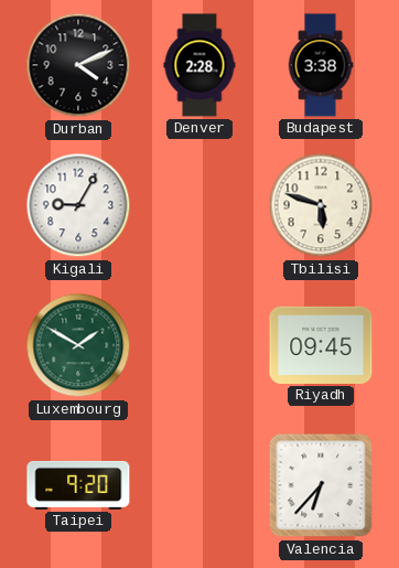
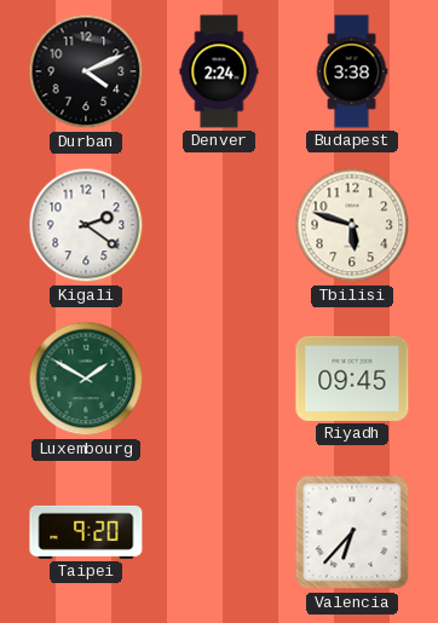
Denver: 2:28 -> 2:24 (219, 71)
Kigali: 9:05 -> 2:21 (86, 225)
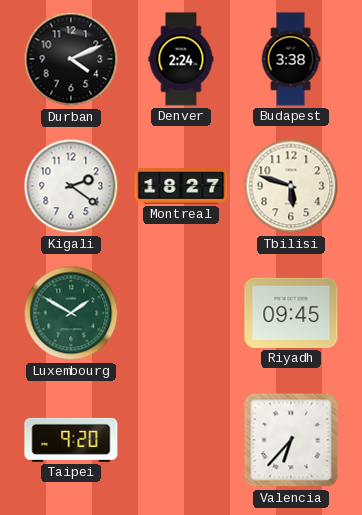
Montreal: none -> 18:27 (181, 186)
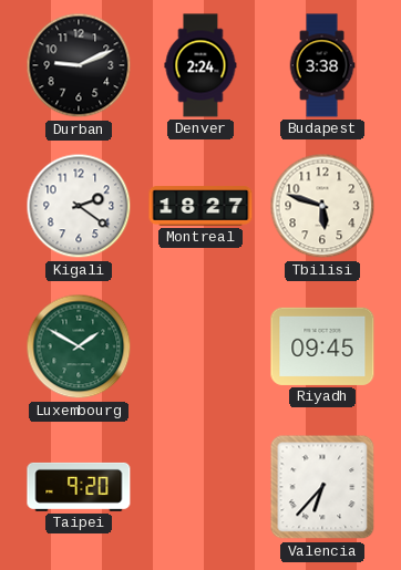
Durban: 4:11 -> 9:11 (79, 65)
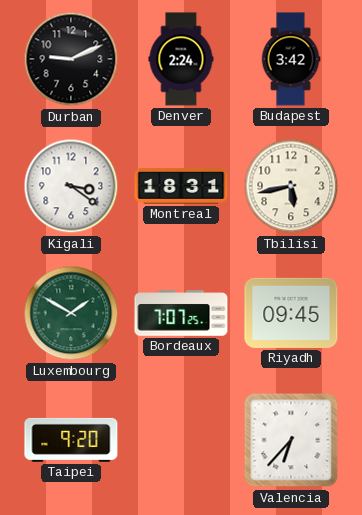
Budapest: 3:38 -> 3:42 (291, 59)
Kigali: 2:21 -> 3:21 (71, 186)
Montreal: 18:27 -> 18:31 (181, 186)
Tbilisi: 5:48 -> 5:43 (291, 186)
Bordeaux: none -> 7:07 (181, 313)
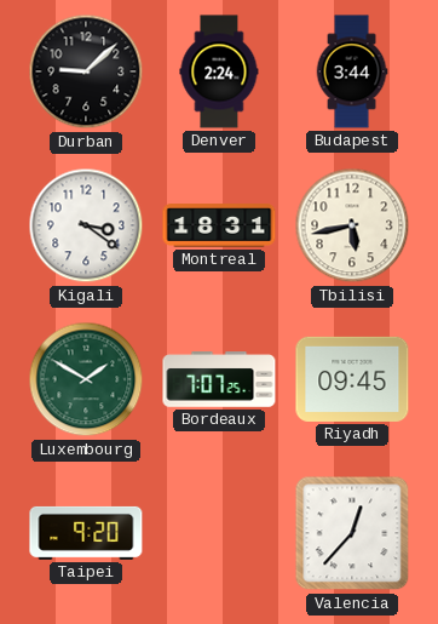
Durban: 9:11 -> 9:08 (86, 71)
Budapest: 3:42 -> 3:44 (352, 71)
Valencia: 6:37 -> 12:37 (352, 533)
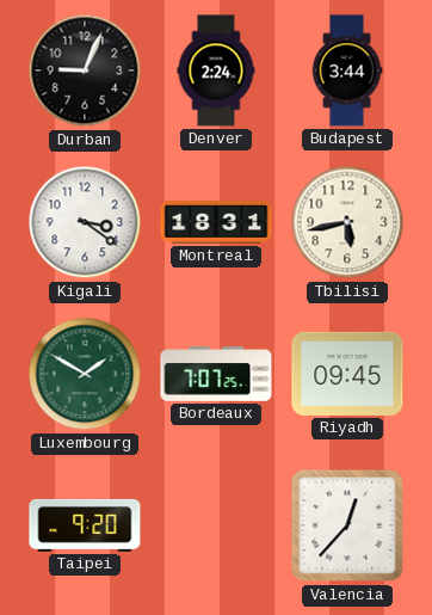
Durban: 9:08 -> 9:04 (85, 70)
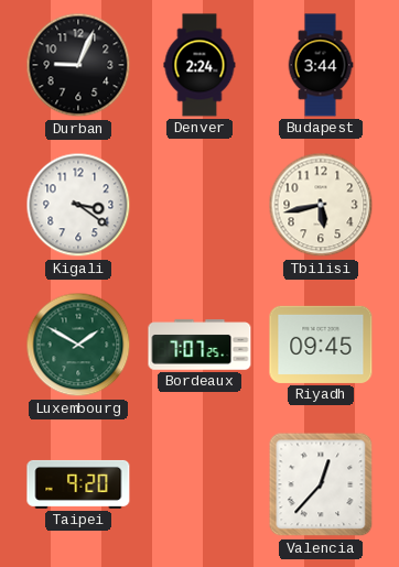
Montreal: 18:31 -> none (216, 222)
